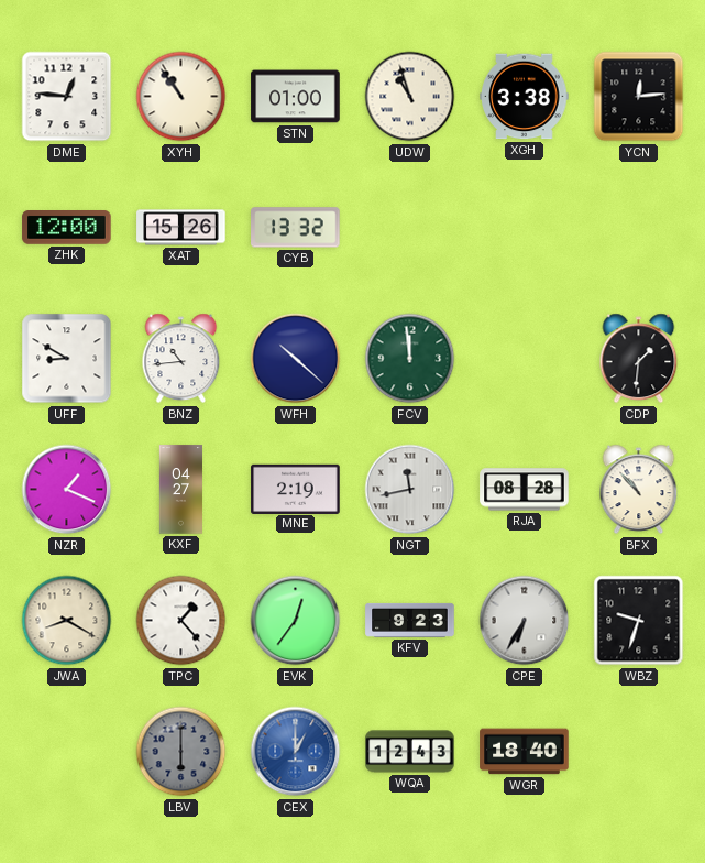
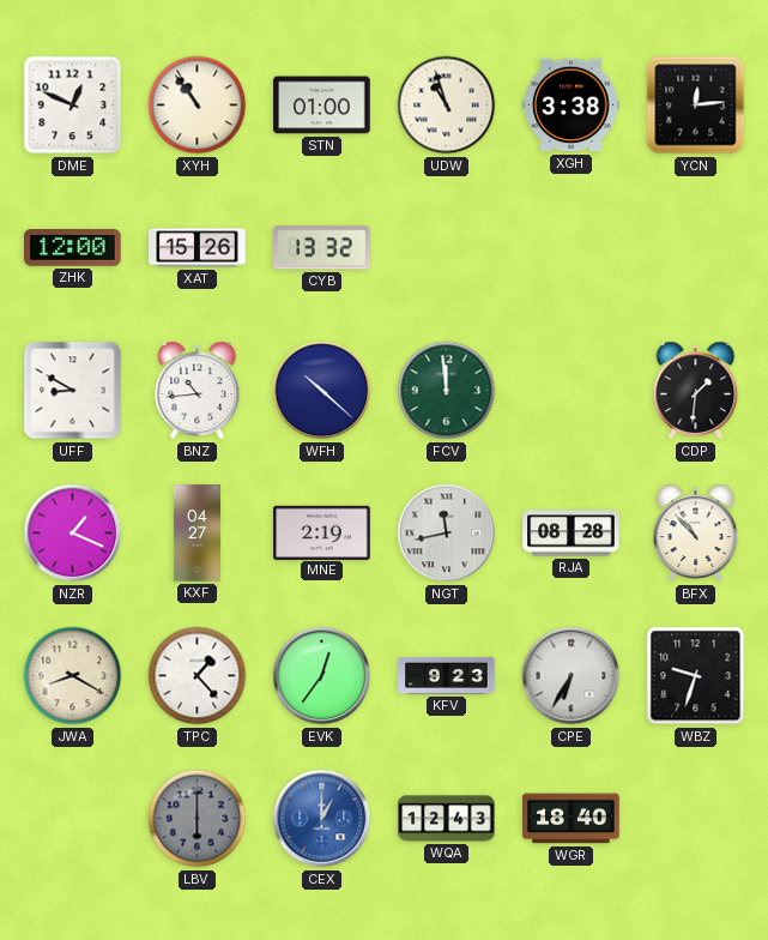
DME: 12:46 -> 12:49 (73, 106)
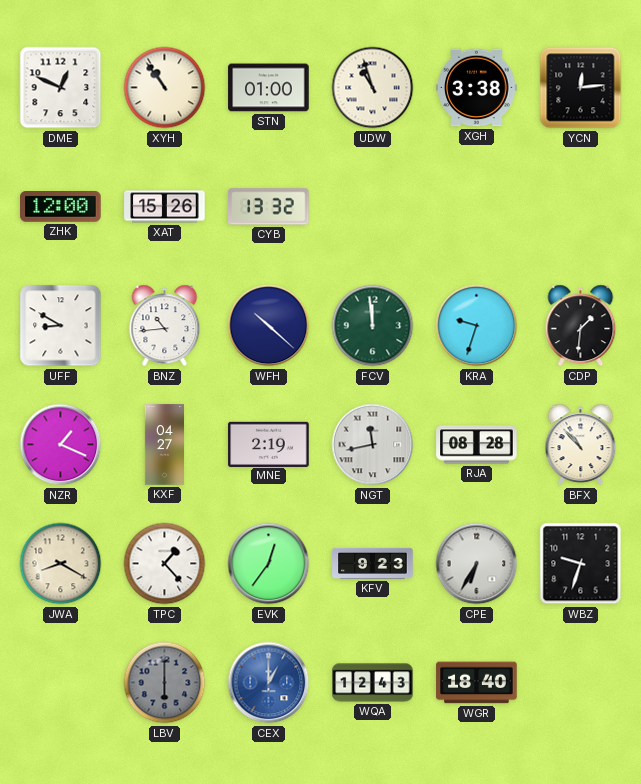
KRA: none -> 9:33 (477, 326)
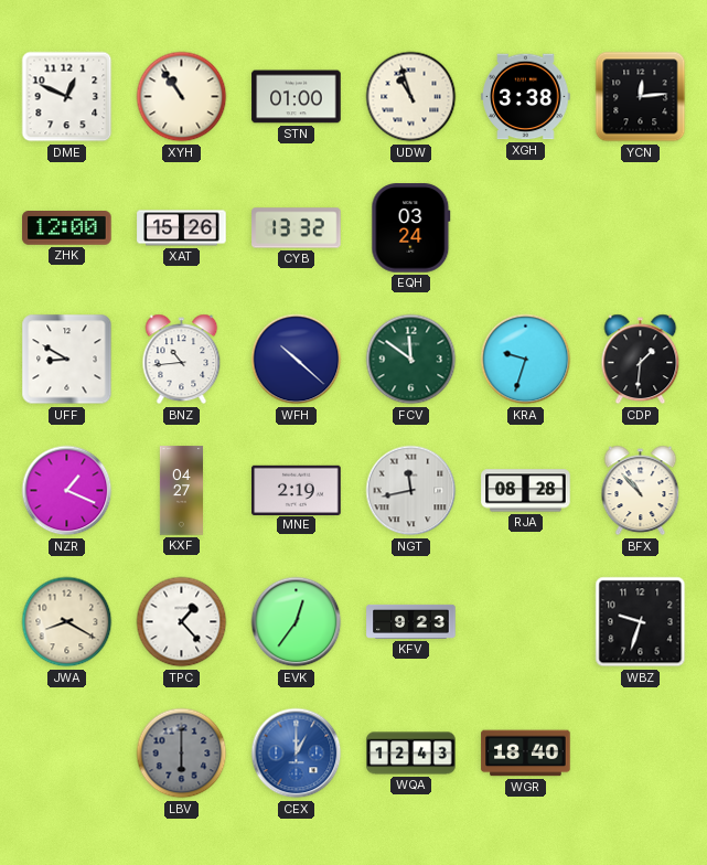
EQH: none -> 03:24 (411, 228)
FCV: 11:59 -> 11:51 (411, 360)
CPE: 6:35 -> none (477, 564)
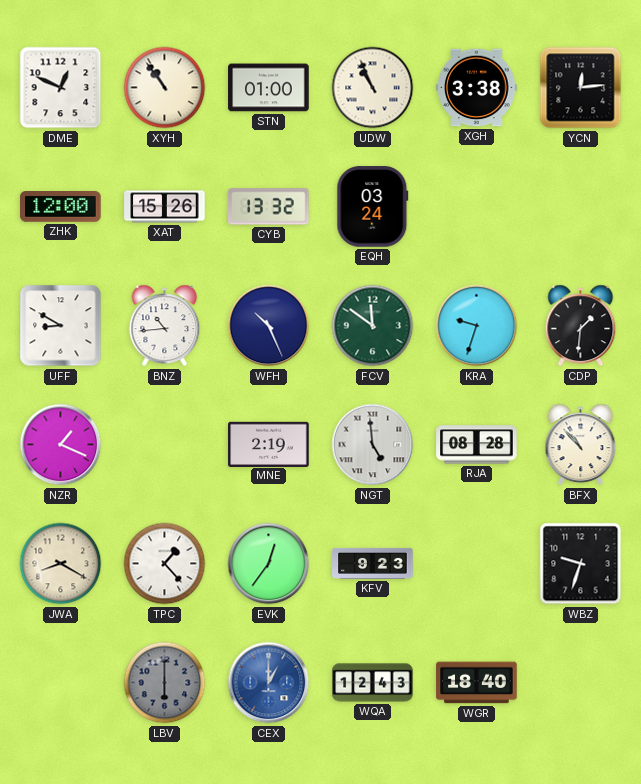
UDW: 10:57 -> 10:56 (373, 88)
WFH: 10:22 -> 10:26 (269, 326)
KXF: 04:27 -> none (181, 491)
NGT: 11:43 -> 4:59 (373, 445)
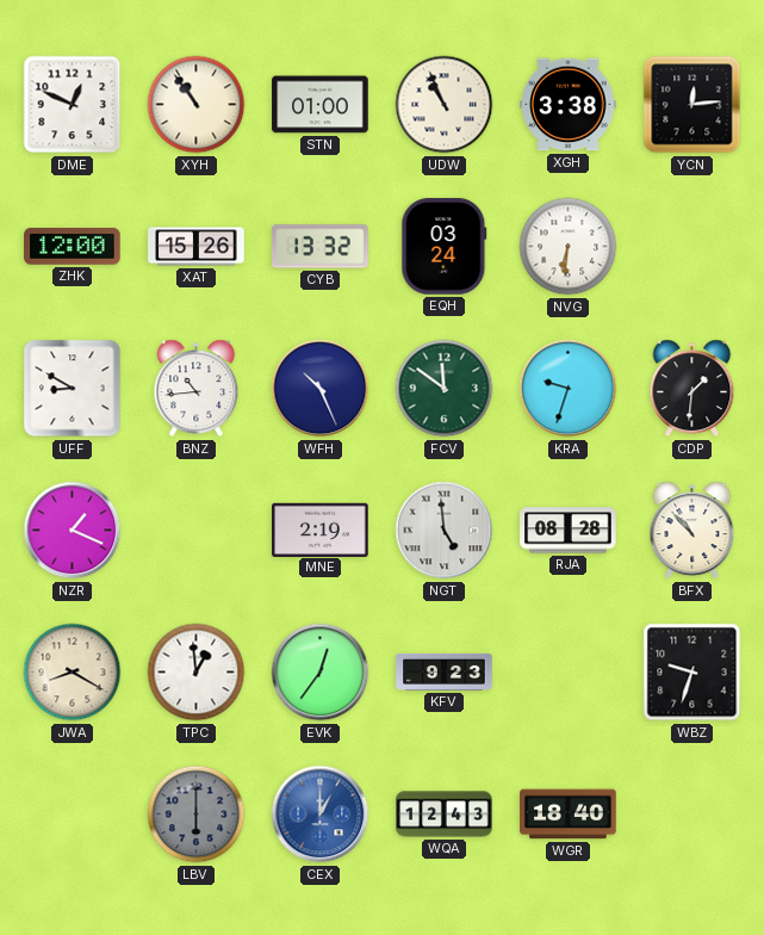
NVG: none -> 6:31 (569, 247)
TPC: 1:23 -> 12:59 (197, 673)
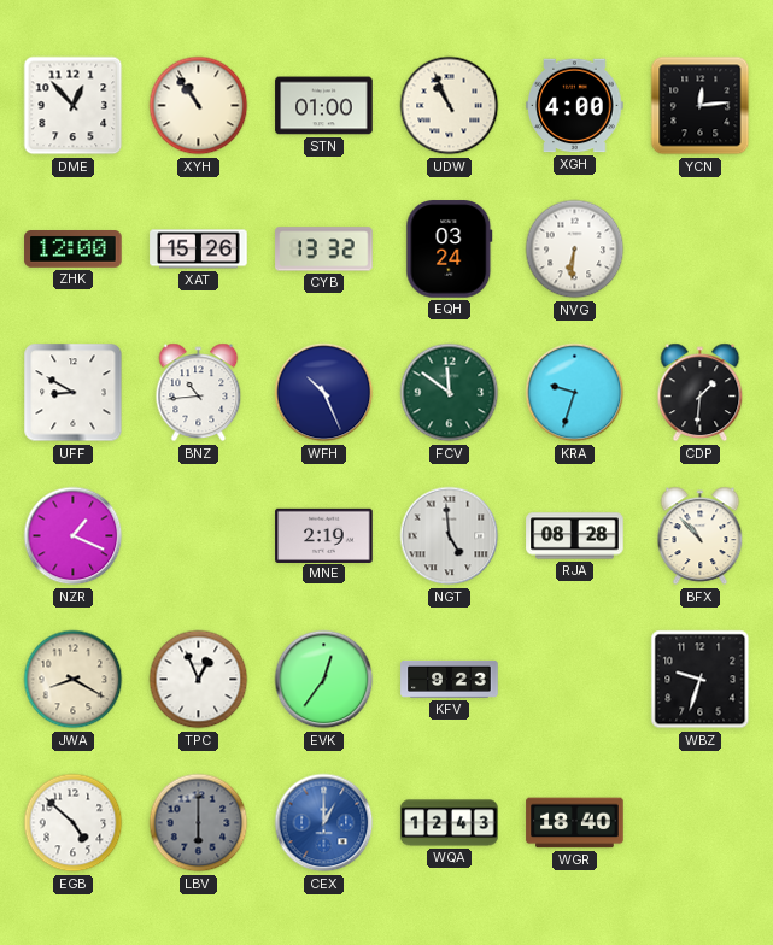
DME: 12:49 -> 12:53 (74, 106)
XGH: 3:38 -> 4:00 (575, 106)
TPC: 12:59 -> 12:56 (199, 680)
EGB: none -> 4:52 (74, 823)
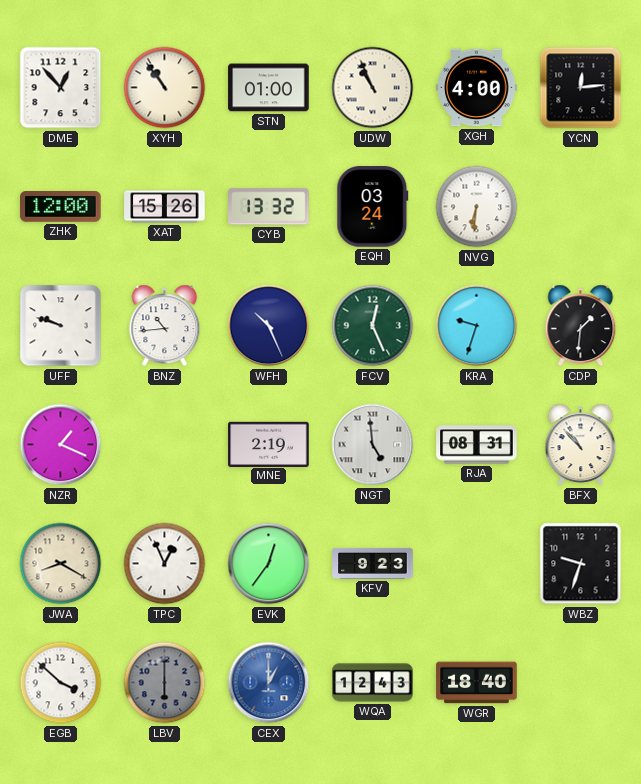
UFF: 8:50 -> 9:48 (61, 326)
FCV: 11:51 -> 12:26 (373, 326)
RJA: 08:28 -> 08:31 (477, 445)
EGB: 4:52 -> 3:52 (61, 683)
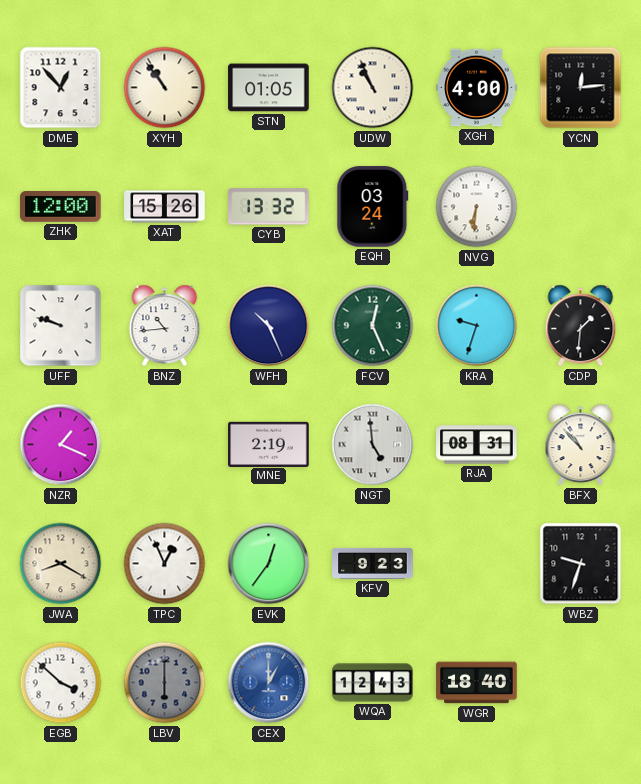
STN: 01:00 -> 01:05 (269, 88)
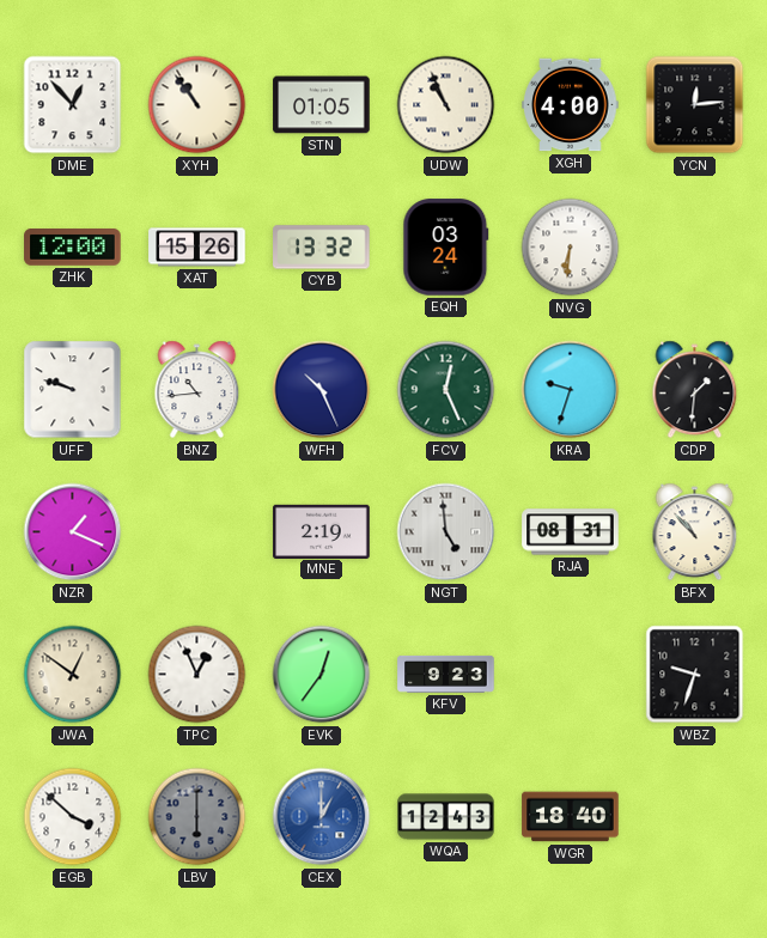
JWA: 8:20 -> 12:51 (73, 675)
